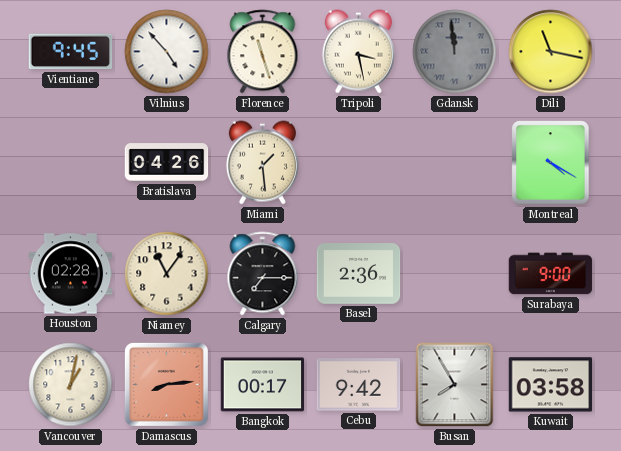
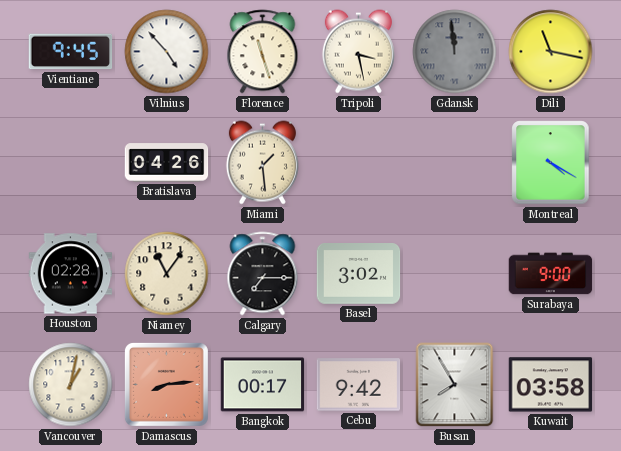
Basel: 2:36 -> 3:02 (359, 274)
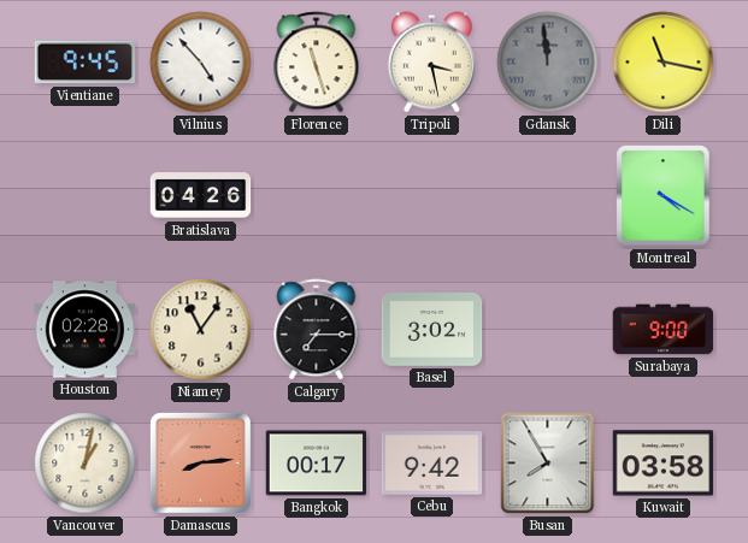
Miami: 1:29 -> none (262, 163)
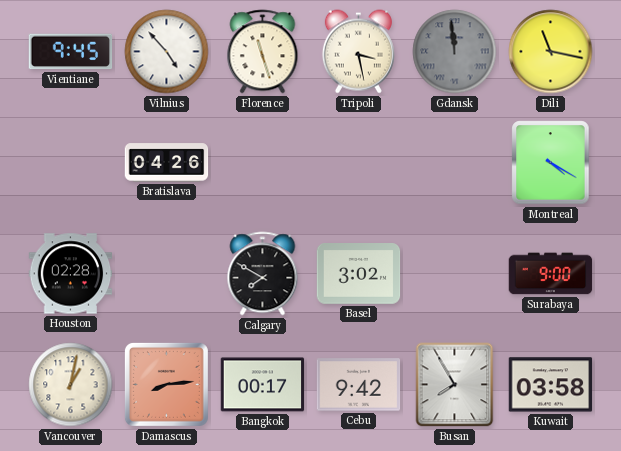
Niamey: 11:06 -> none (201, 330)
Calgary: 7:15 -> 7:50 (263, 274)
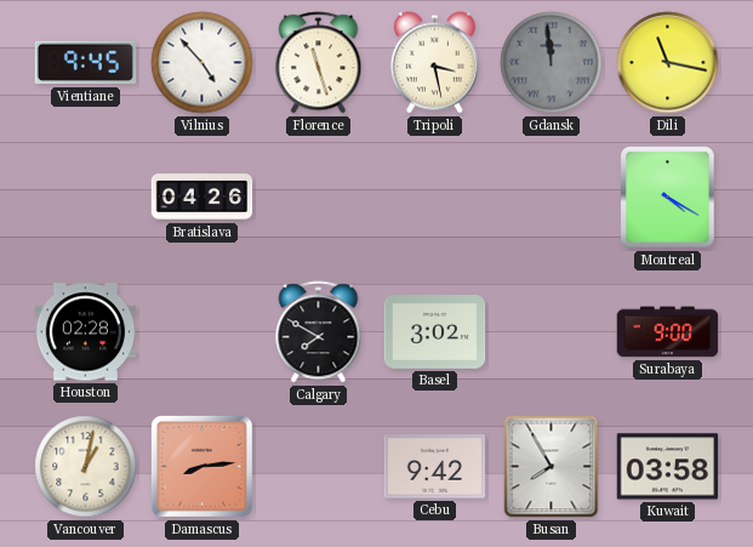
Bangkok: 00:17 -> none (263, 385)
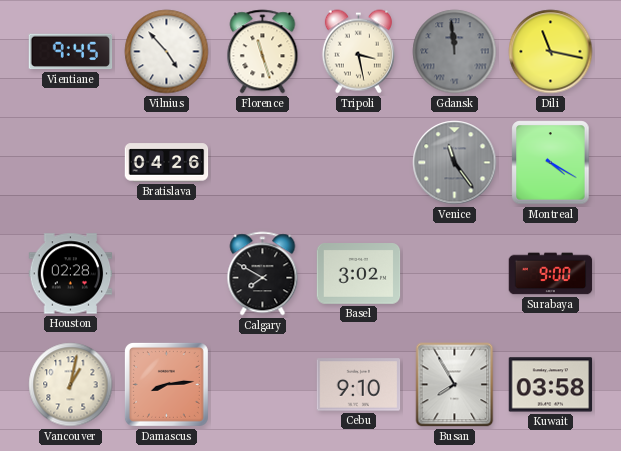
Venice: none -> 11:24 (455, 163)
Cebu: 9:42 -> 9:10 (359, 385)
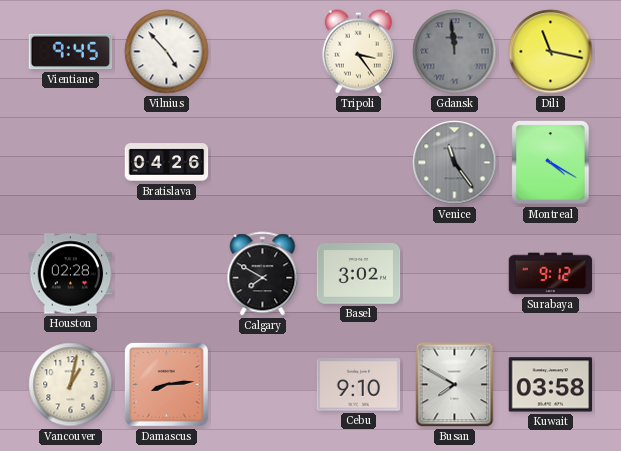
Florence: 11:27 -> none (263, 52)
Tripoli: 3:28 -> 3:24 (358, 52)
Surabaya: 9:00 -> 9:12 (551, 274)
Busan: 7:55 -> 7:50 (455, 385)
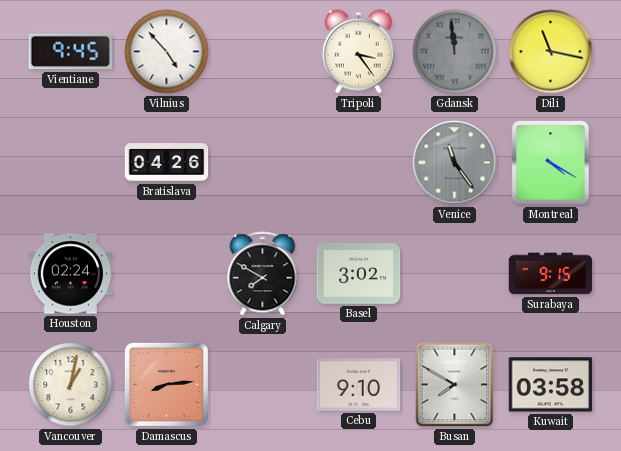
Houston: 02:28 -> 02:24 (71, 274)
Surabaya: 9:12 -> 9:15 (551, 274)
